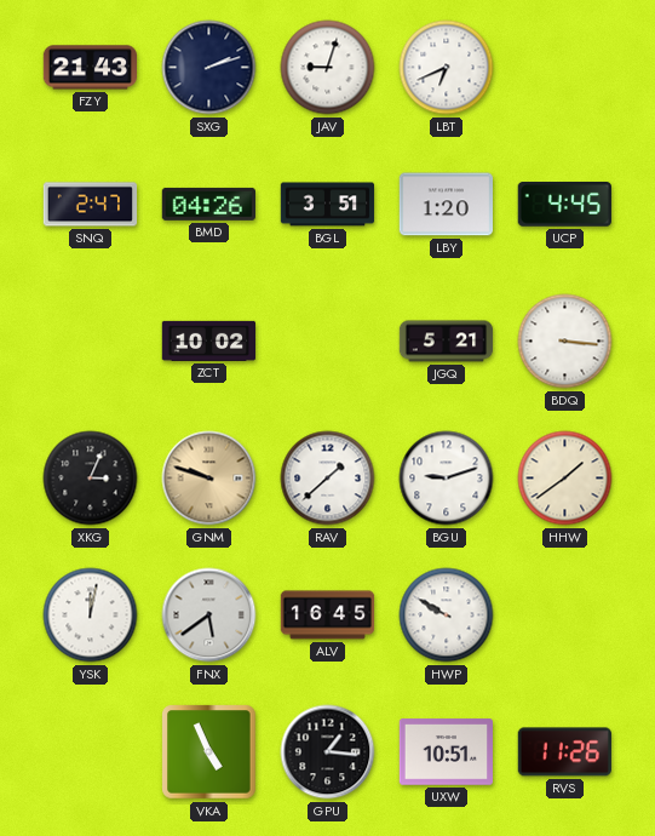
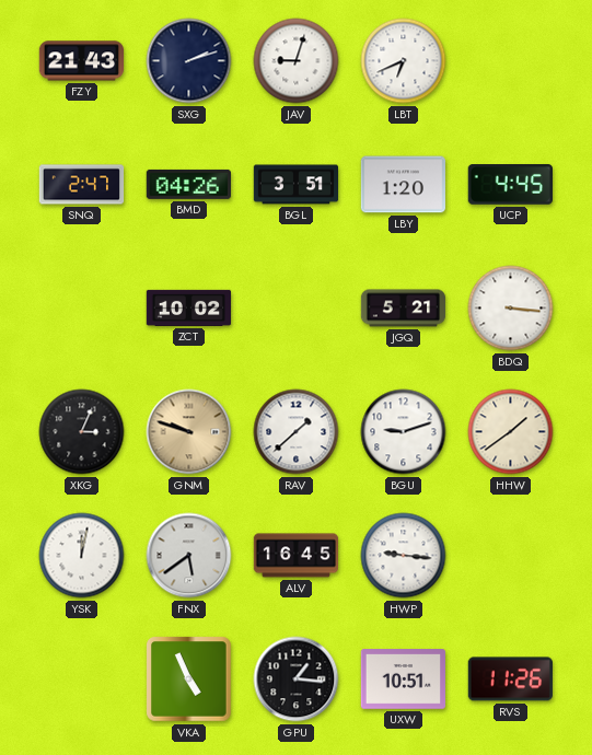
HWP: 9:50 -> 9:16 (404, 556)
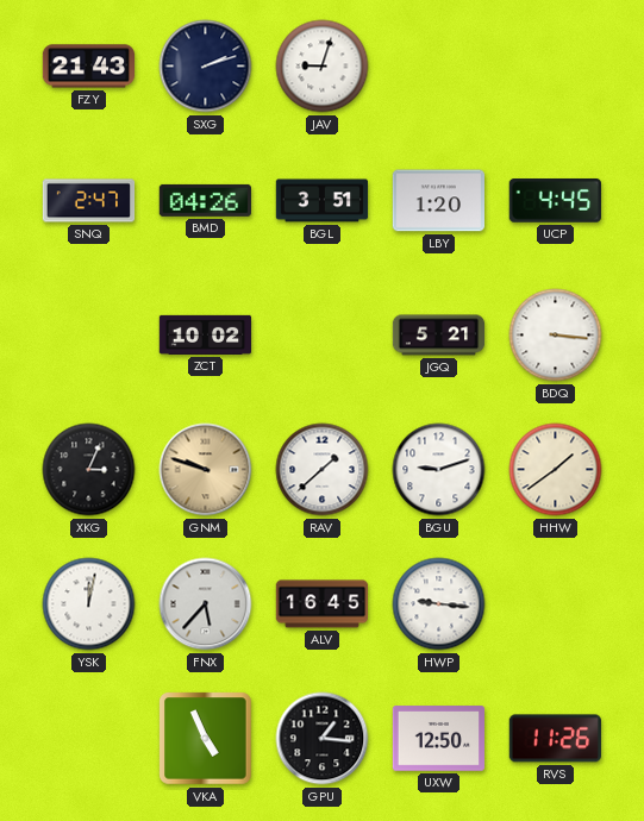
LBT: 6:41 -> none (404, 61)
FNX: 5:39 -> 5:37 (206, 604)
UXW: 10:51 -> 12:50 (439, 739)
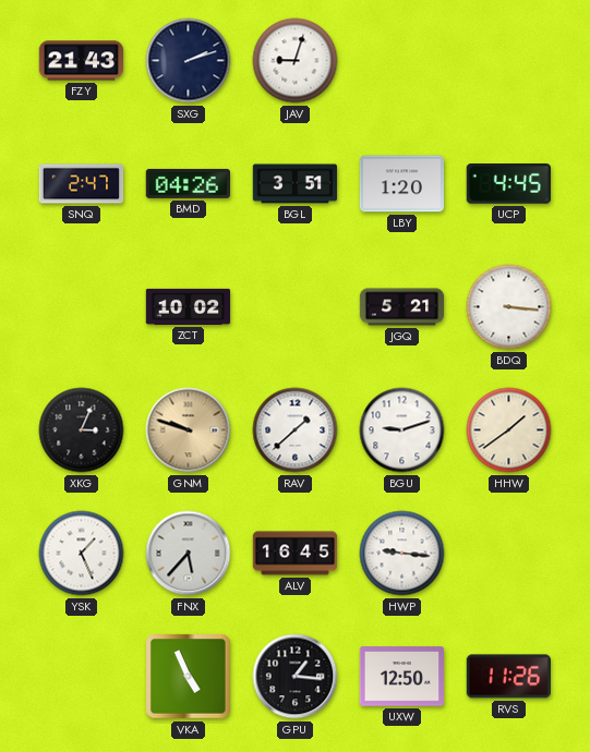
YSK: 12:02 -> 1:26 (82, 554)
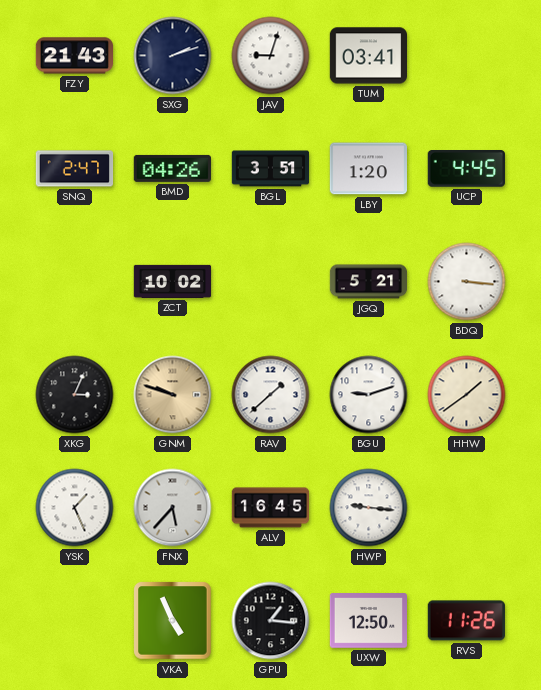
TUM: none -> 03:41 (368, 56)
